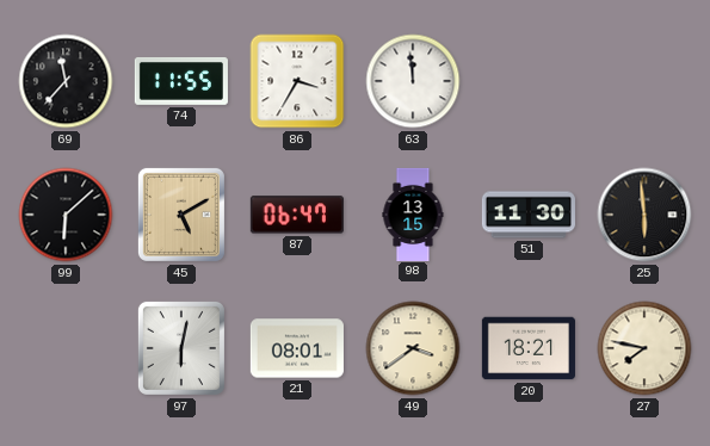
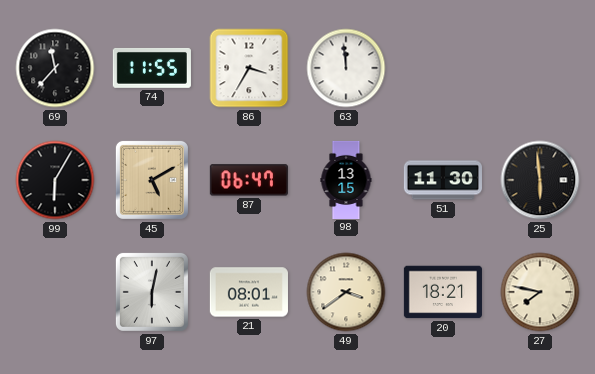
99: 6:08 -> 6:05 (55, 180)
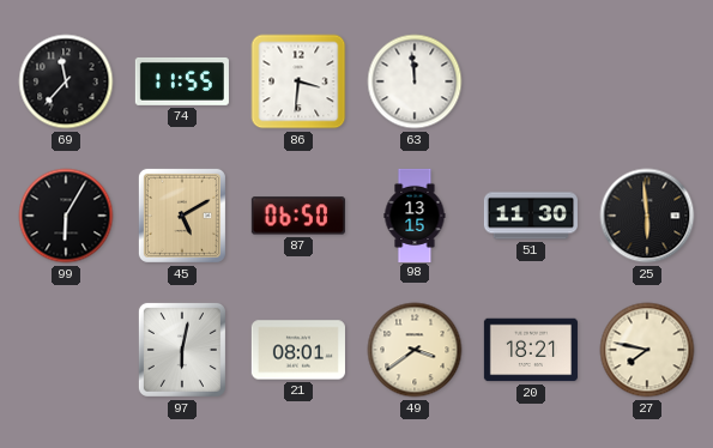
86: 3:35 -> 3:31 (298, 81)
87: 06:47 -> 06:50 (298, 216)
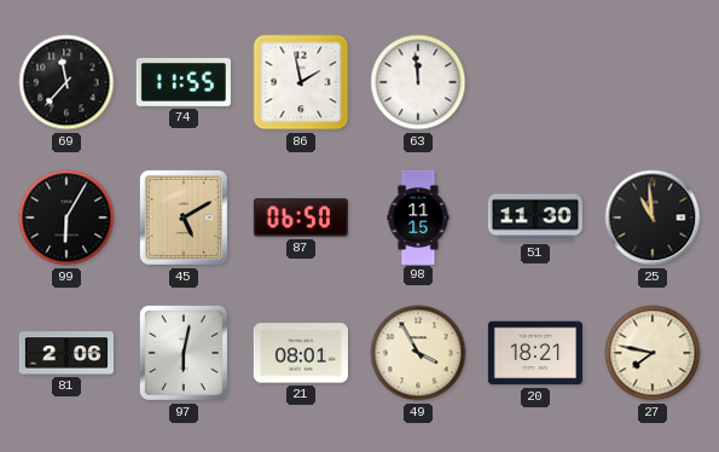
86: 3:31 -> 1:58 (301, 82)
98: 13:15 -> 11:15 (418, 216)
25: 5:59 -> 10:59 (653, 218)
81: none -> 2:06 (66, 353)
49: 3:39 -> 3:55 (418, 353)
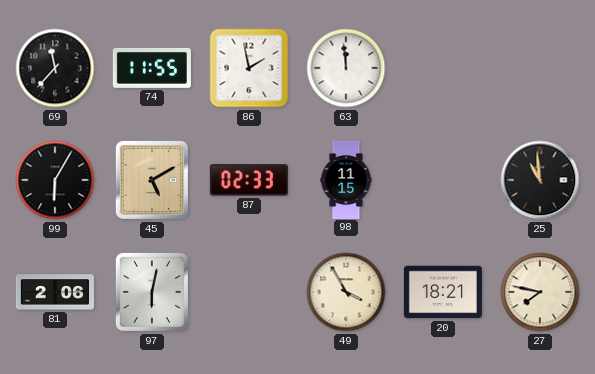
87: 06:50 -> 02:33 (249, 180)
51: 11:30 -> none (535, 218)
21: 08:01 -> none (301, 353)
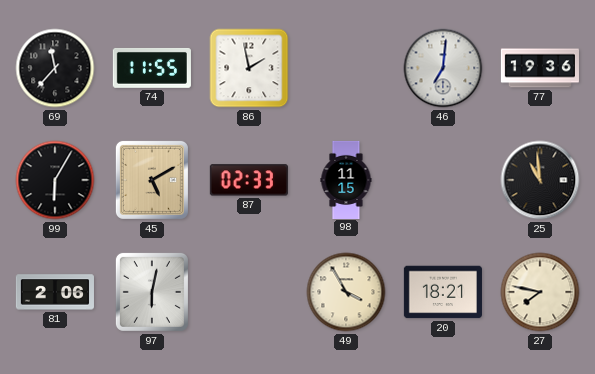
63: 11:59 -> none (346, 68)
46: none -> 7:01 (443, 68)
77: none -> 19:36 (540, 68)
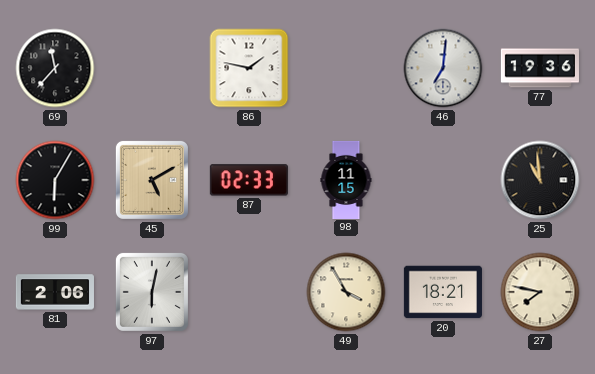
74: 11:55 -> none (152, 68)
86: 1:58 -> 1:47 (249, 68)
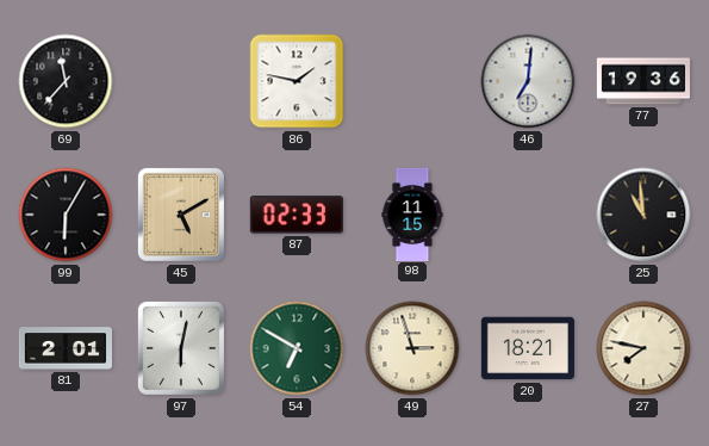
81: 2:06 -> 2:01 (66, 348)
54: none -> 6:50 (297, 348)
49: 3:55 -> 2:57 (412, 348)
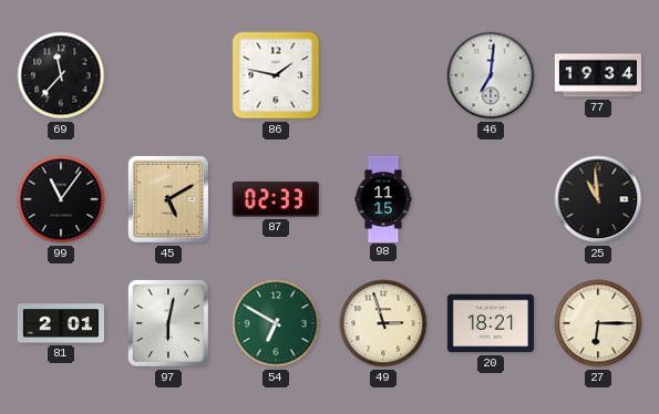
77: 19:36 -> 19:34 (598, 75)
99: 6:05 -> 11:06 (61, 199)
27: 7:47 -> 6:15 (598, 323)
